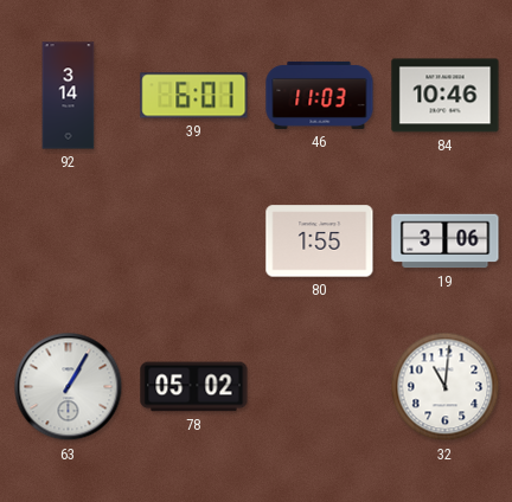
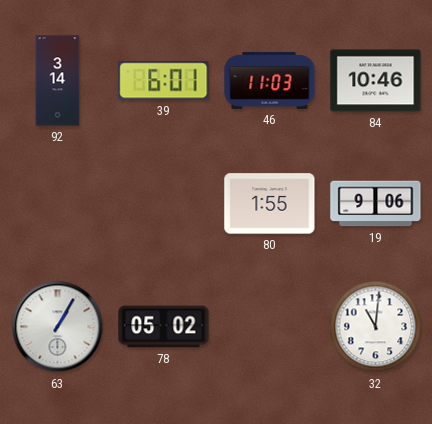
19: 3:06 -> 9:06 (376, 204)
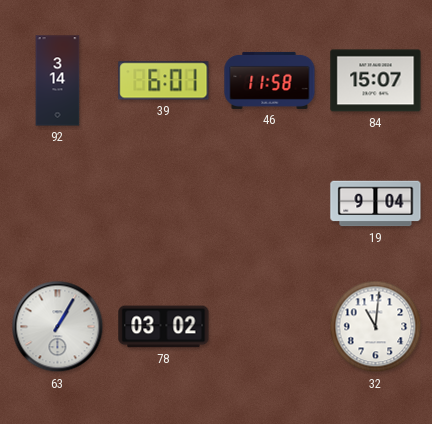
46: 11:03 -> 11:58 (270, 80)
84: 10:46 -> 15:07 (376, 81)
80: 1:55 -> none (270, 204)
19: 9:06 -> 9:04 (376, 204)
78: 05:02 -> 03:02 (164, 327)
